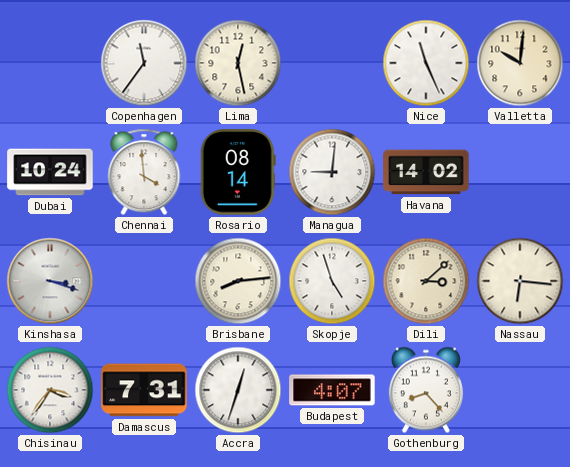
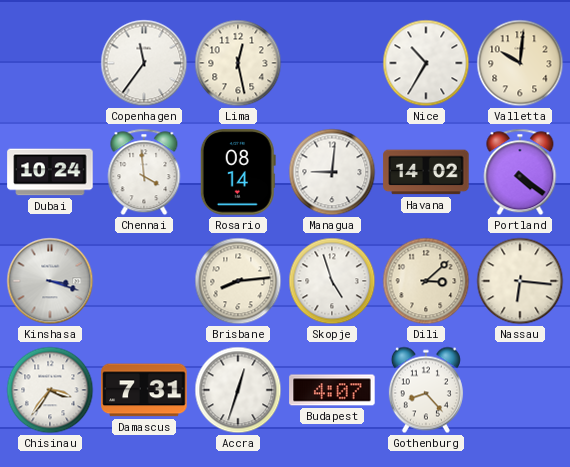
Nice: 11:26 -> 10:35 (426, 63)
Portland: none -> 4:21 (520, 172)
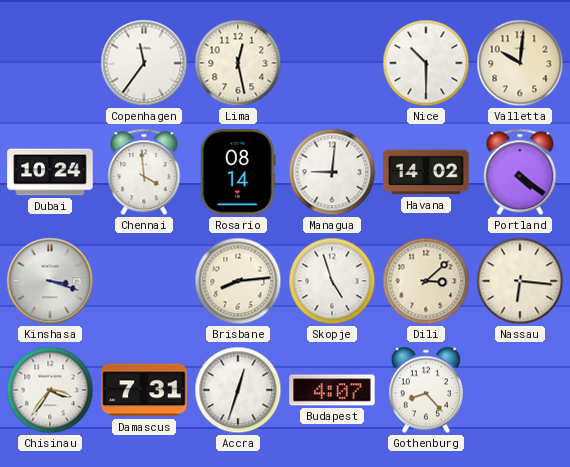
Nice: 10:35 -> 10:30 (426, 63)
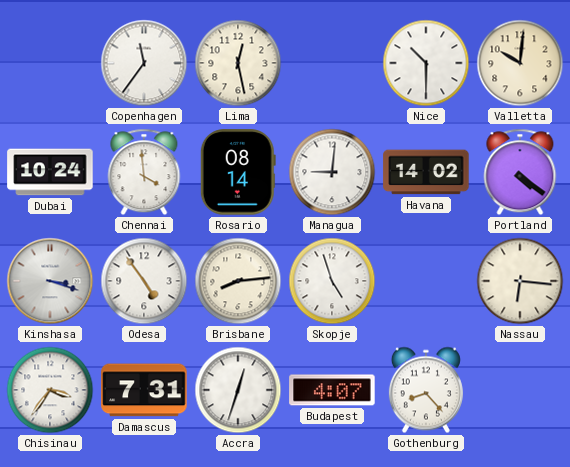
Odesa: none -> 4:54 (144, 281)
Dili: 3:08 -> none (426, 281)
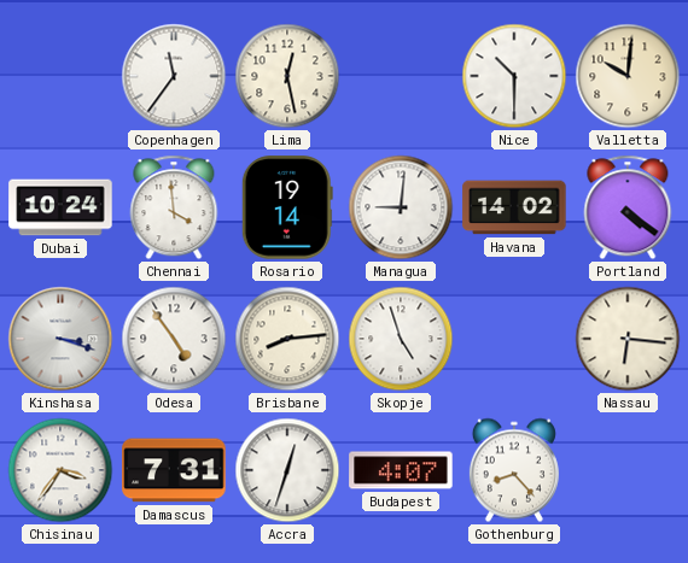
Rosario: 08:14 -> 19:14 (287, 207)
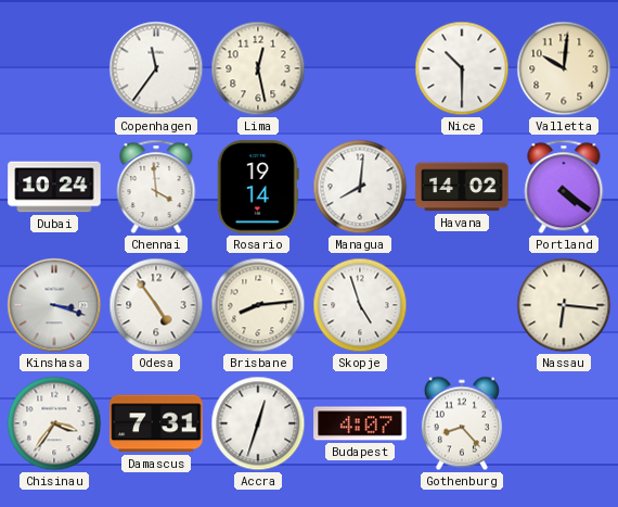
Managua: 9:01 -> 8:01 (360, 187)
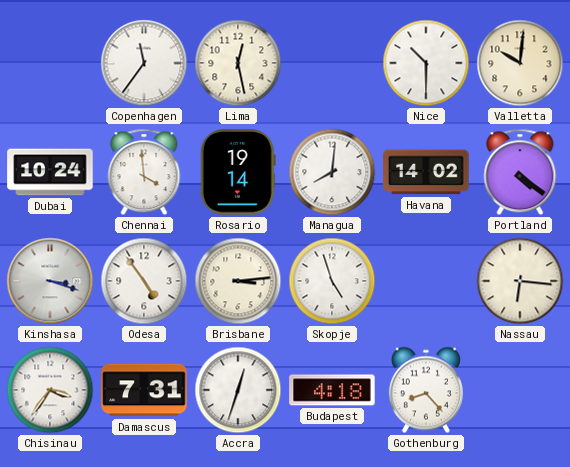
Brisbane: 8:14 -> 3:14 (238, 281)
Budapest: 4:07 -> 4:18 (332, 390)
